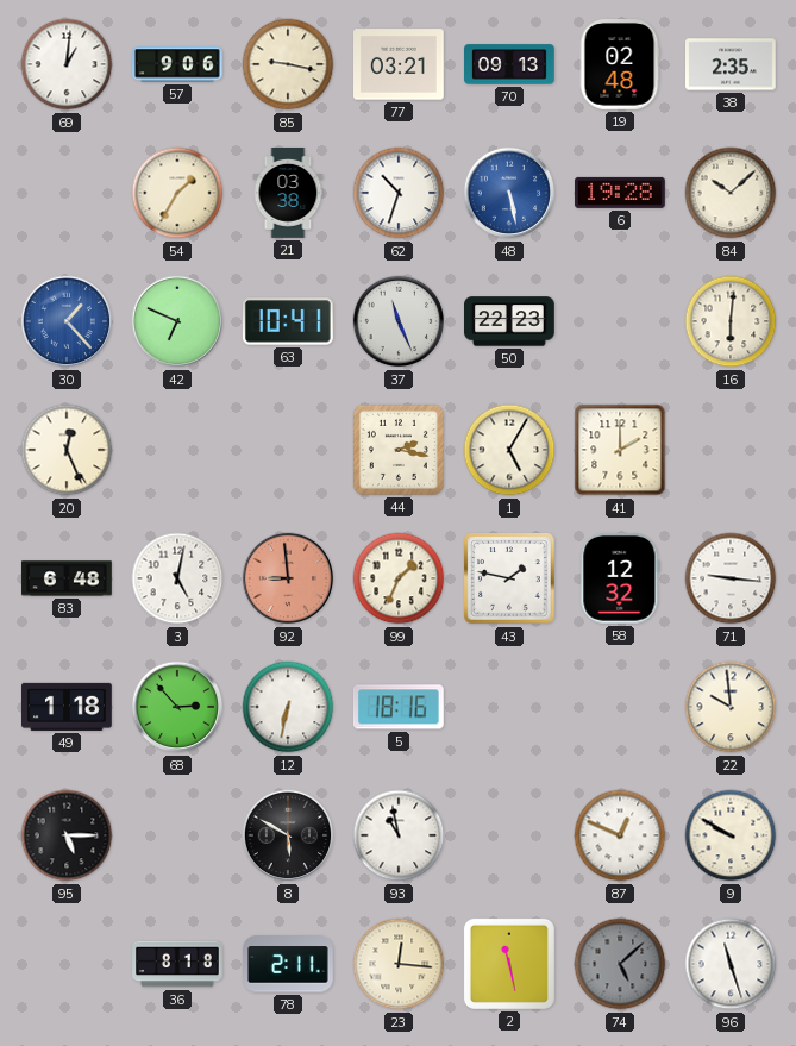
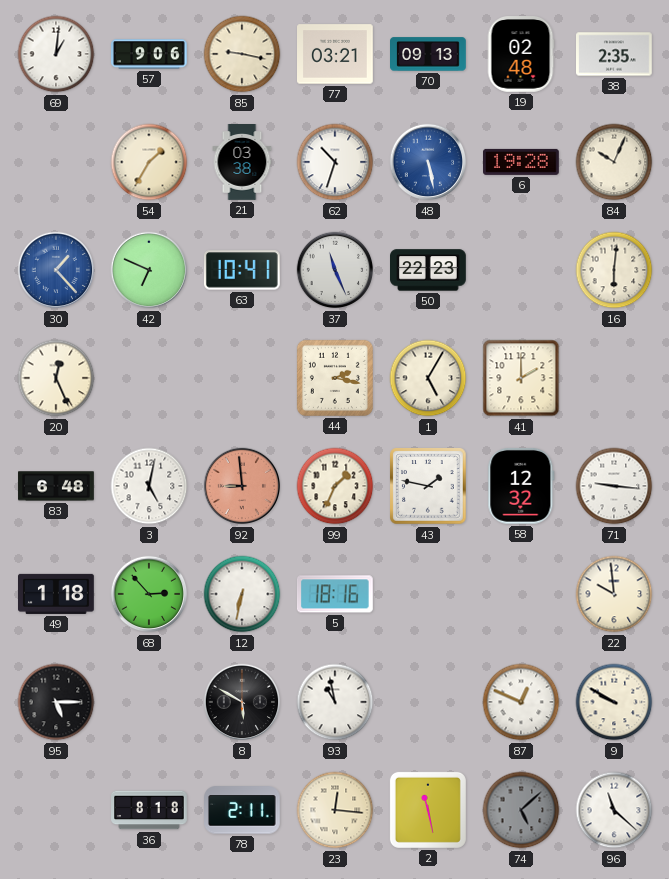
84: 10:08 -> 10:04 (614, 162)
96: 11:27 -> 11:22 (614, 810)
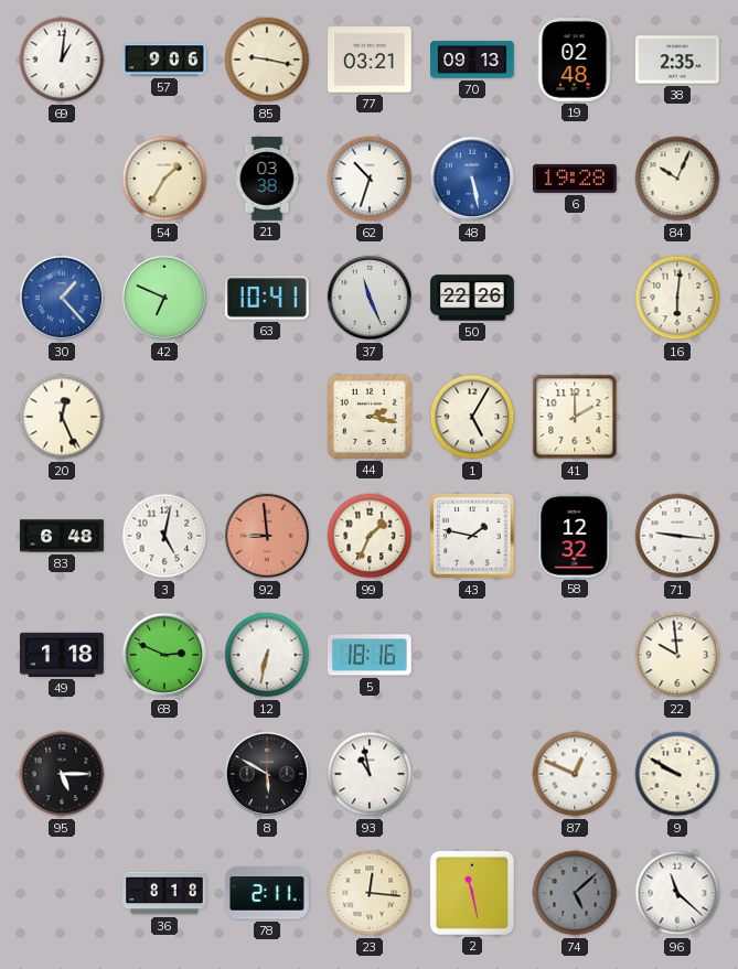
50: 22:23 -> 22:26 (472, 298)
68: 2:53 -> 2:49 (164, 655)
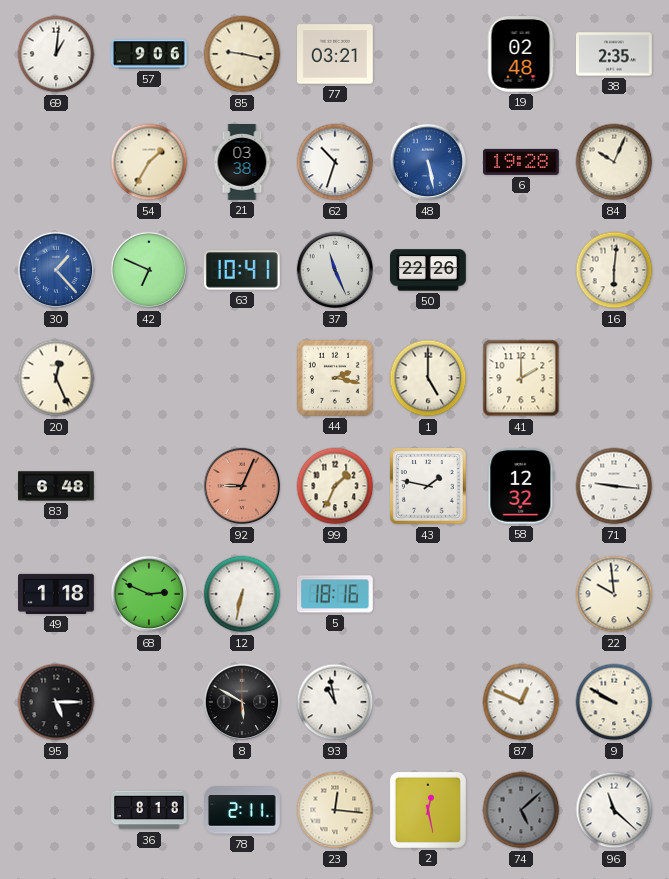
70: 09:13 -> none (472, 60)
1: 5:05 -> 5:00 (428, 378)
3: 5:02 -> none (164, 536)
92: 8:59 -> 9:04 (242, 486)
2: 11:28 -> 12:28 (428, 810)
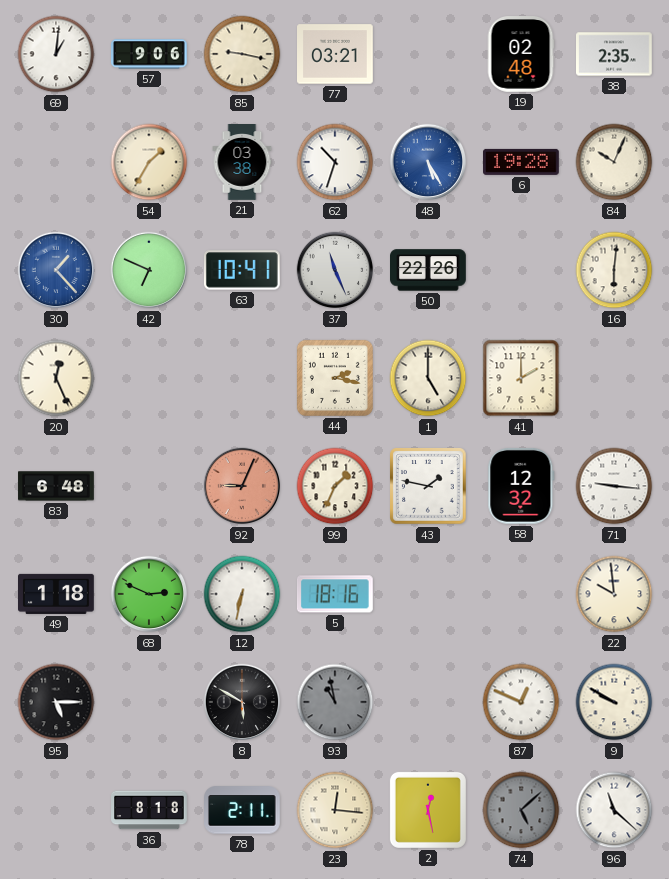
48: 5:28 -> 5:25 (428, 162)
93 dial: white -> grey (335, 702)
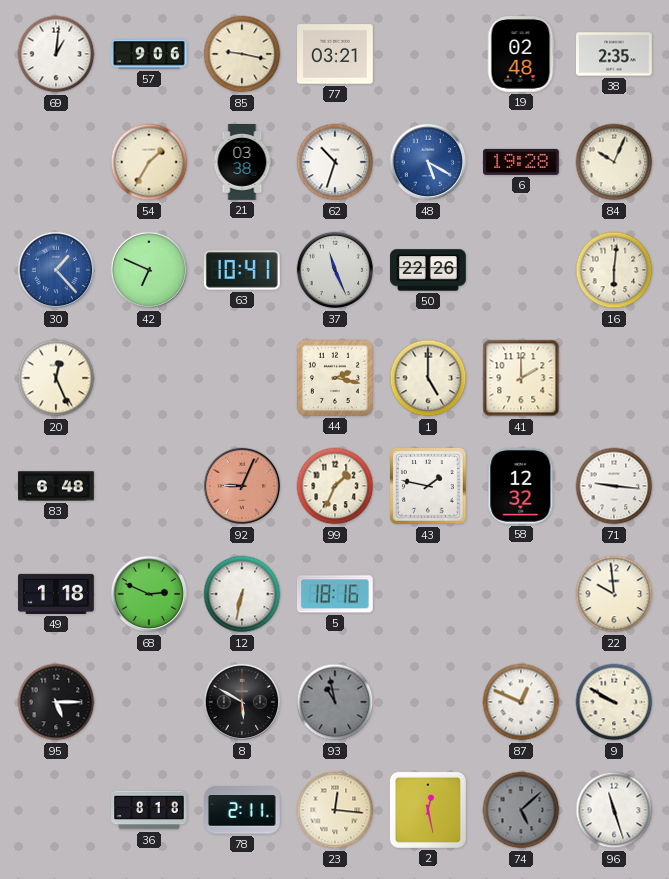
48: 5:25 -> 5:20 (428, 162)
96: 11:22 -> 11:27 (614, 810)
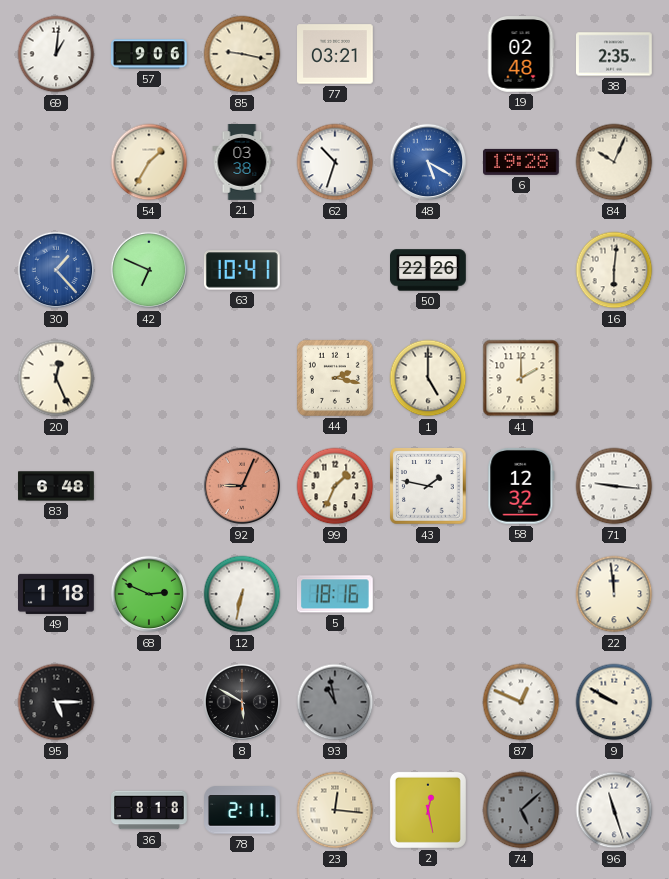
37: 11:26 -> none (335, 270)
22: 9:59 -> 11:59 (614, 594)
